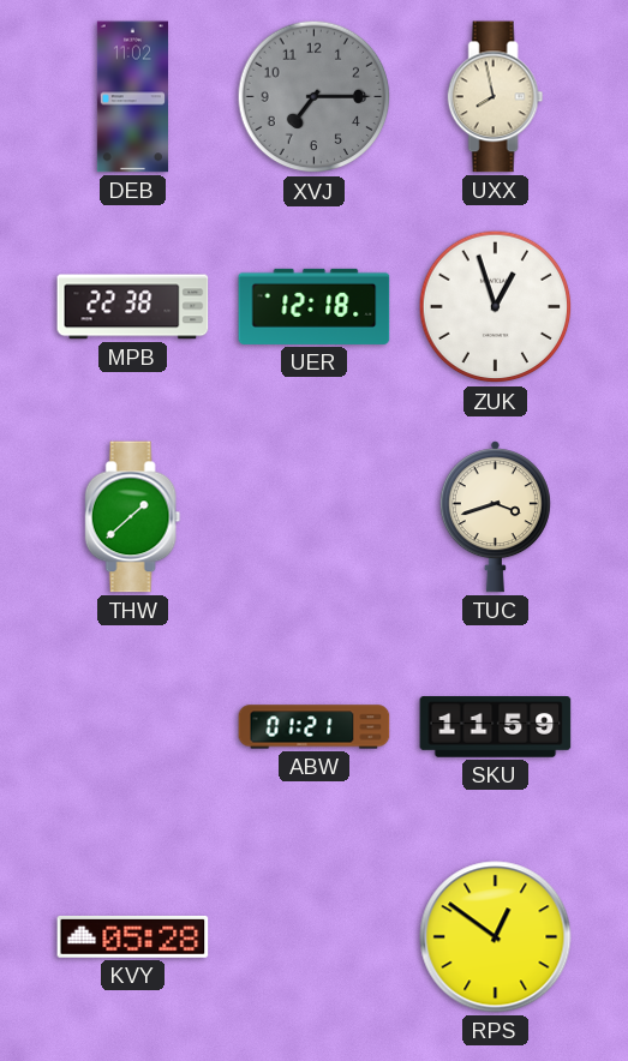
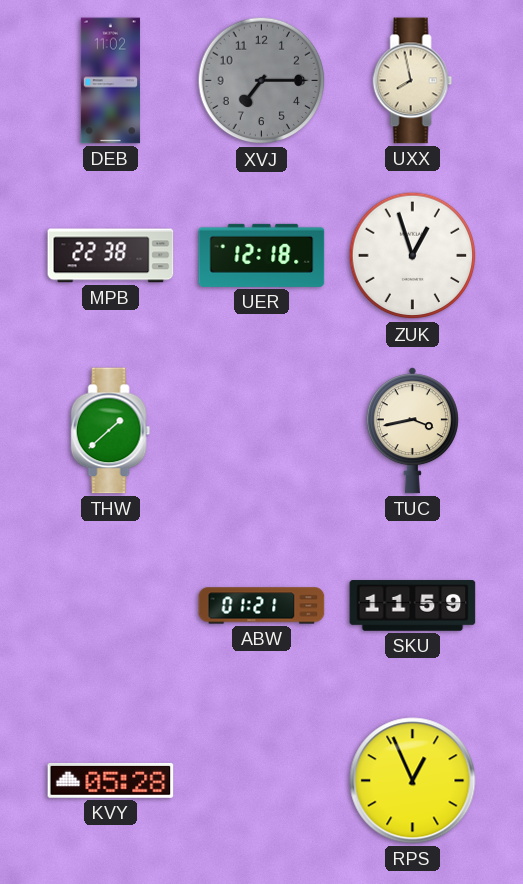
TUC: 3:42 -> 3:43 (412, 431)
RPS: 12:51 -> 12:56 (413, 781)
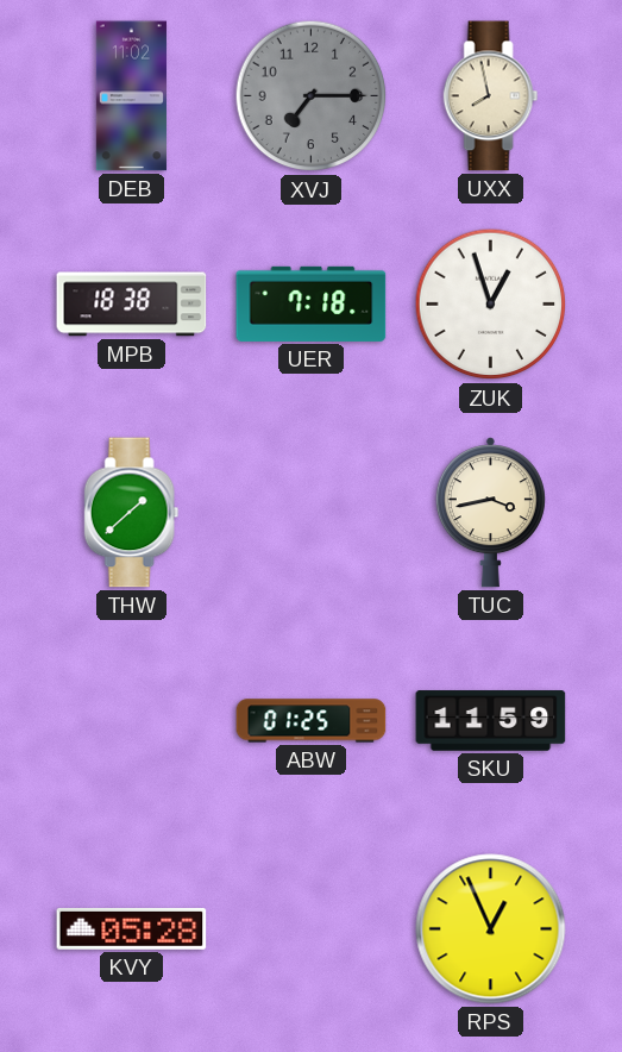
MPB: 22:38 -> 18:38 (132, 305)
UER: 12:18 -> 7:18 (312, 303)
ABW: 01:21 -> 01:25 (312, 721)
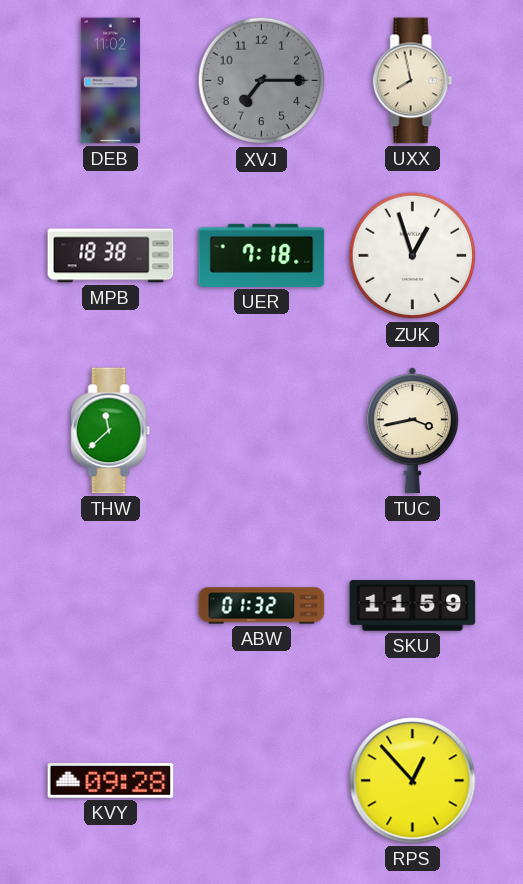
THW: 1:38 -> 11:38 (111, 431)
ABW: 01:25 -> 01:32 (262, 606)
KVY: 05:28 -> 09:28 (111, 780)
RPS: 12:56 -> 12:53 (413, 781)
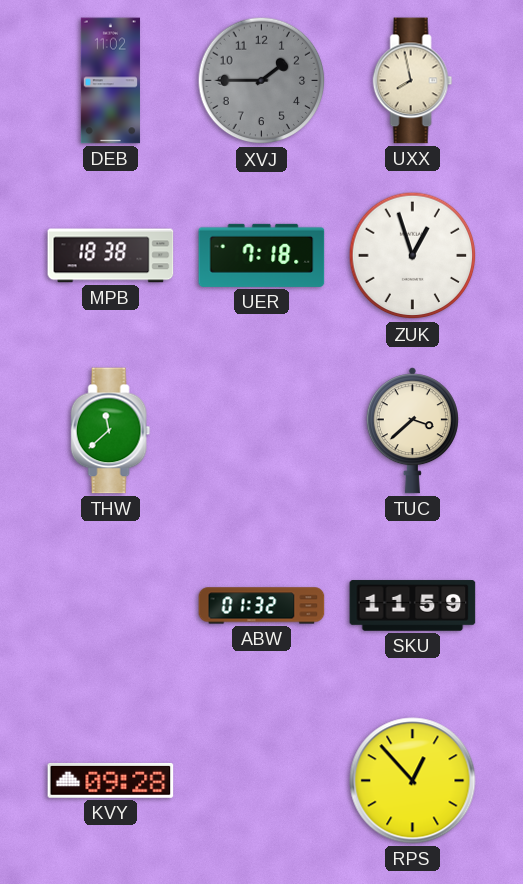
XVJ: 7:15 -> 1:45 (262, 81)
TUC: 3:43 -> 3:38 (412, 431)
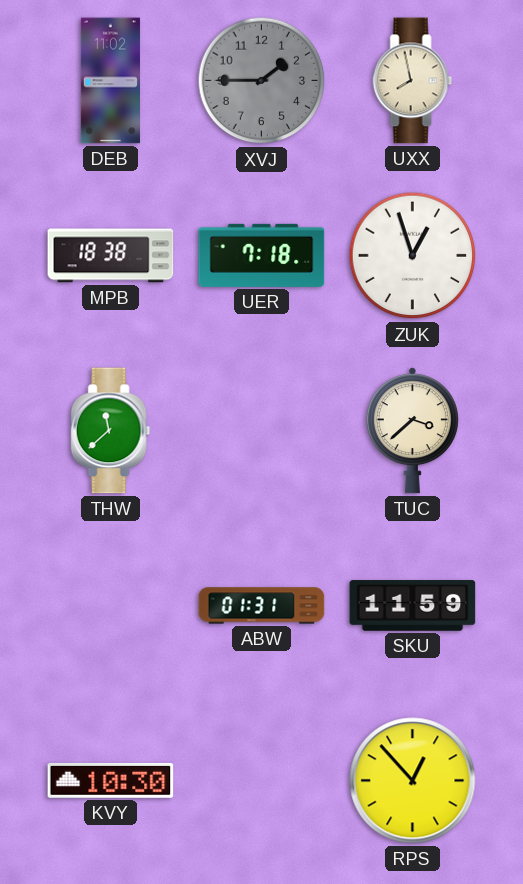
ABW: 01:32 -> 01:31 (262, 606)
KVY: 09:28 -> 10:30 (111, 780)
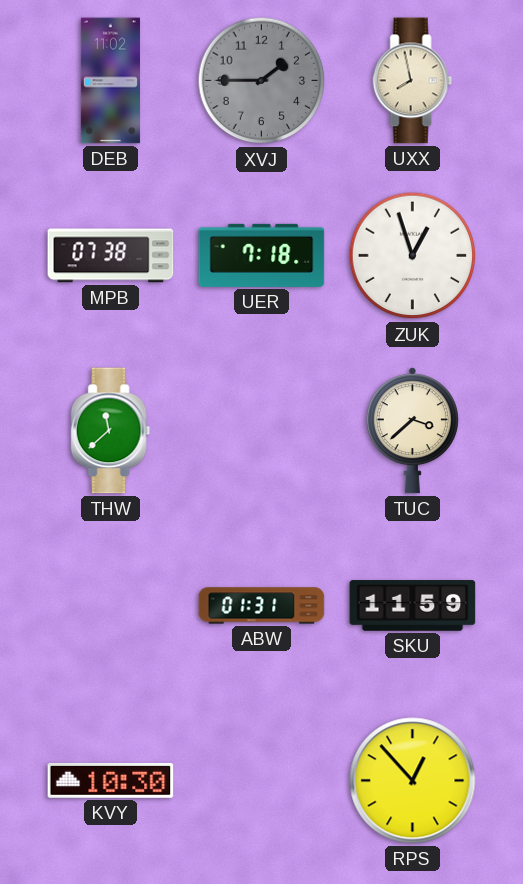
MPB: 18:38 -> 07:38 (111, 256)
